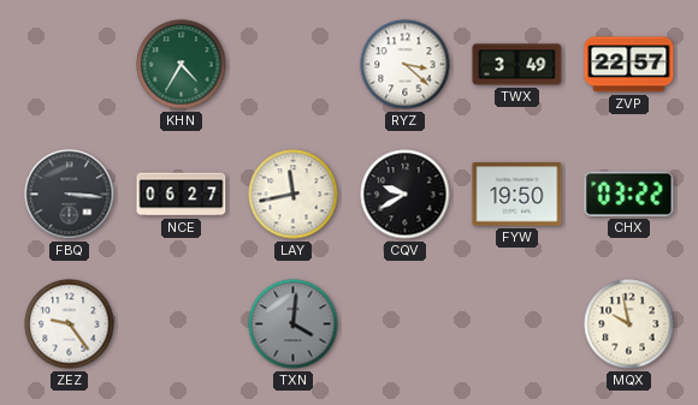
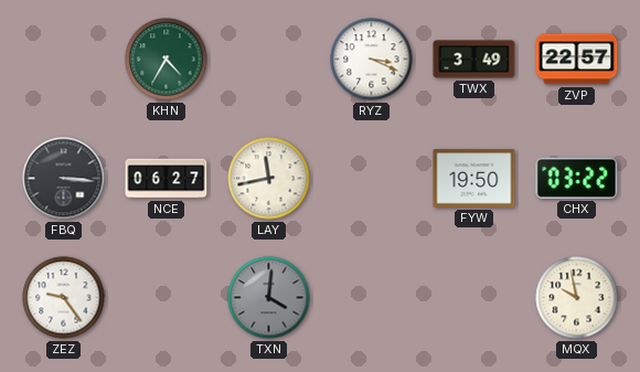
RYZ: 3:22 -> 3:19 (372, 60)
CQV: 9:40 -> none (406, 195)
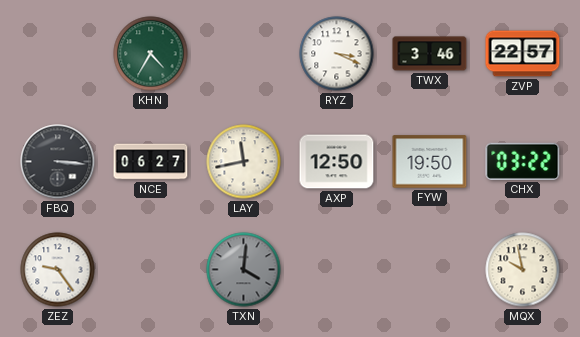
TWX: 3:49 -> 3:46 (430, 54)
AXP: none -> 12:50 (337, 162)
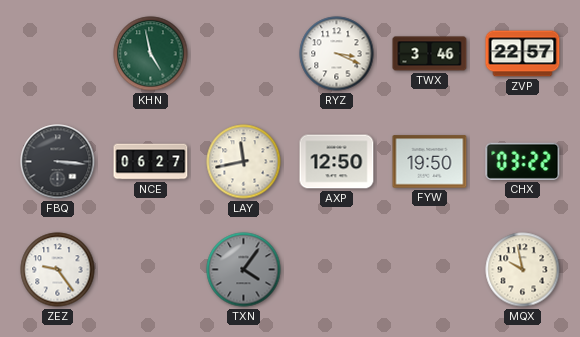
KHN: 4:35 -> 4:58 (151, 54)
TXN: 4:01 -> 4:06 (244, 270)
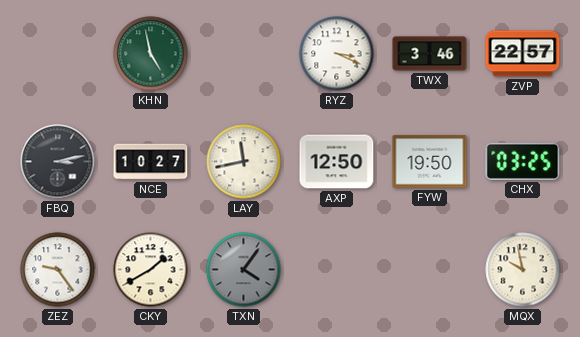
FBQ: 3:16 -> 3:13 (58, 162)
NCE: 06:27 -> 10:27 (151, 162)
CHX: 03:22 -> 03:25 (523, 161)
CKY: none -> 1:40 (151, 270)
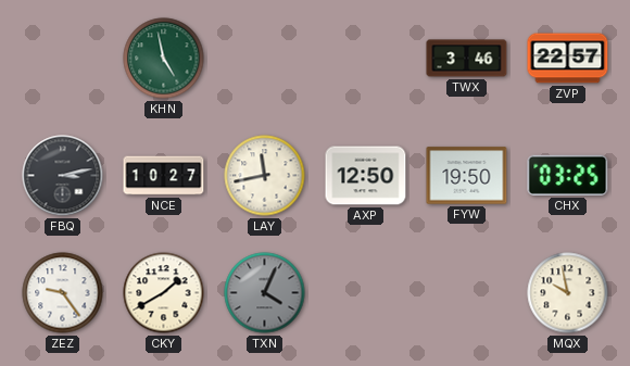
RYZ: 3:19 -> none (337, 54)
TXN: 4:06 -> 4:04 (265, 293)
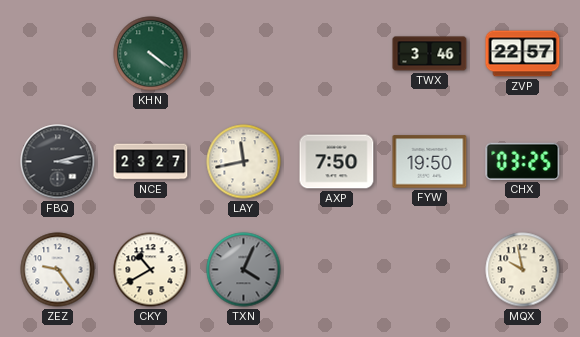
KHN: 4:58 -> 4:21 (151, 54)
NCE: 10:27 -> 23:27 (151, 162)
AXP: 12:50 -> 7:50 (337, 162)
CKY: 1:40 -> 10:40 (151, 270)
